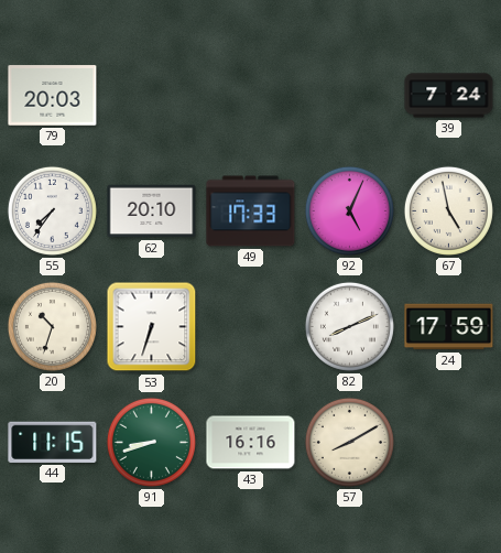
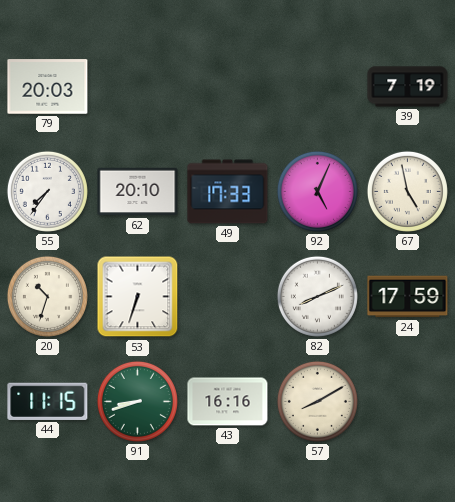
39: 7:24 -> 7:19 (408, 87)
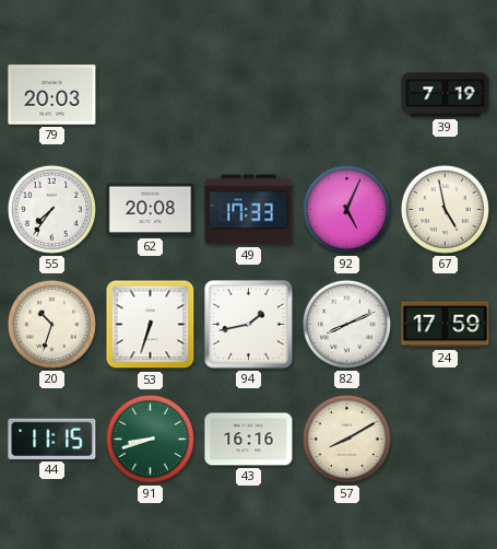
62: 20:10 -> 20:08 (151, 210)
94: none -> 1:43 (249, 325)
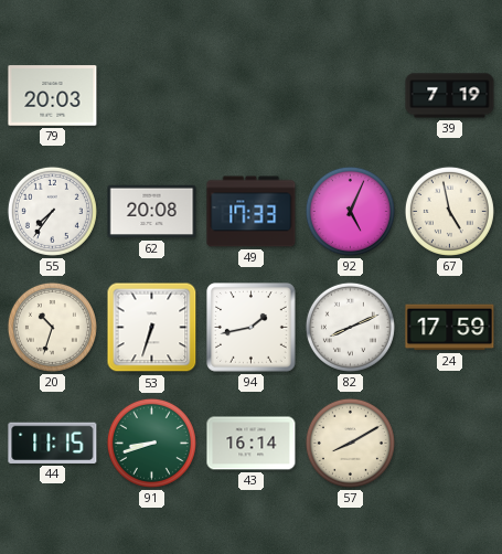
43: 16:16 -> 16:14 (252, 444)
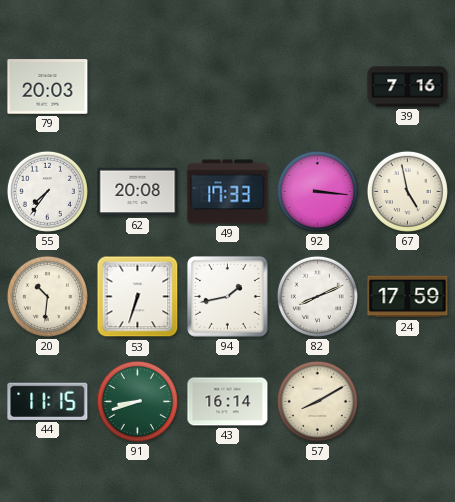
39: 7:19 -> 7:16 (408, 87)
92: 5:04 -> 3:16 (317, 191)
20: 10:33 -> 10:31 (47, 296)
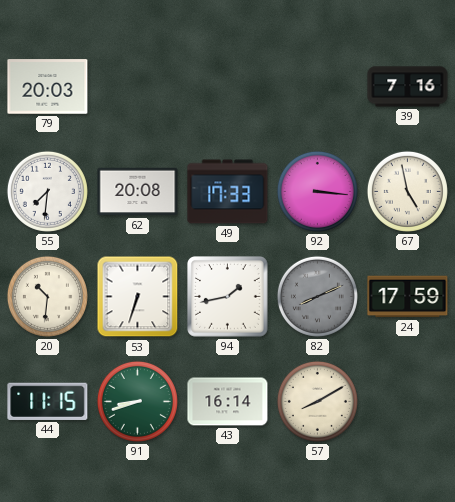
55: 7:36 -> 7:31 (47, 191)
82 dial: white -> grey (317, 296)
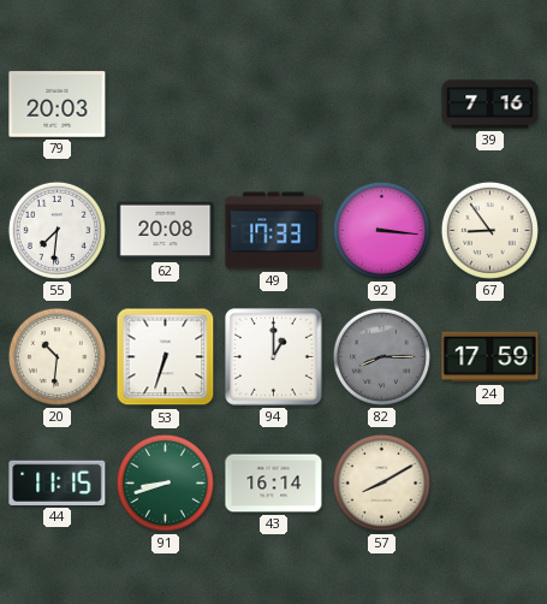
67: 4:58 -> 8:54 (489, 230)
94: 1:43 -> 1:00 (274, 357)
82: 8:11 -> 8:15 (381, 356)
